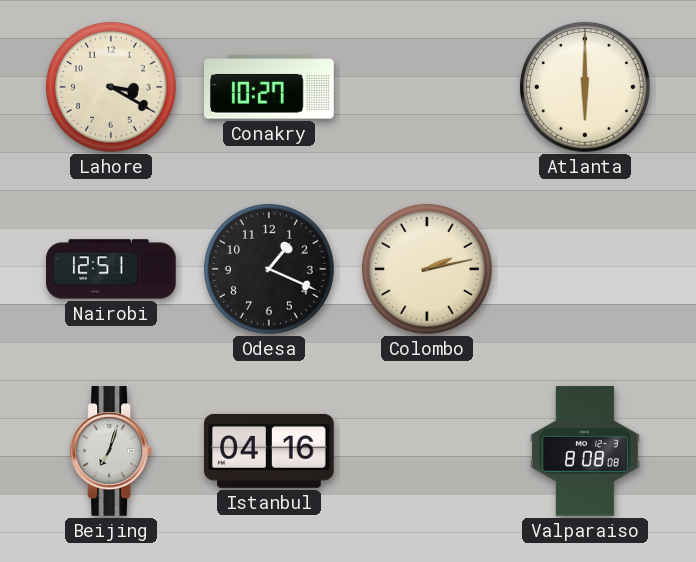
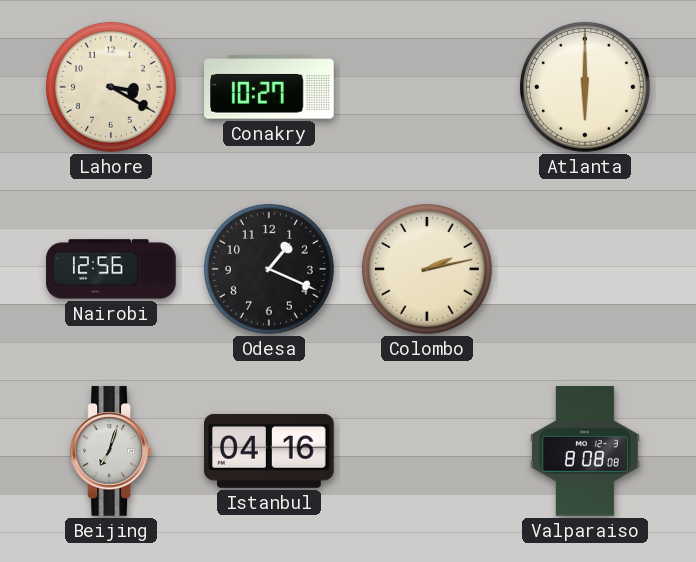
Nairobi: 12:51 -> 12:56 (111, 269)
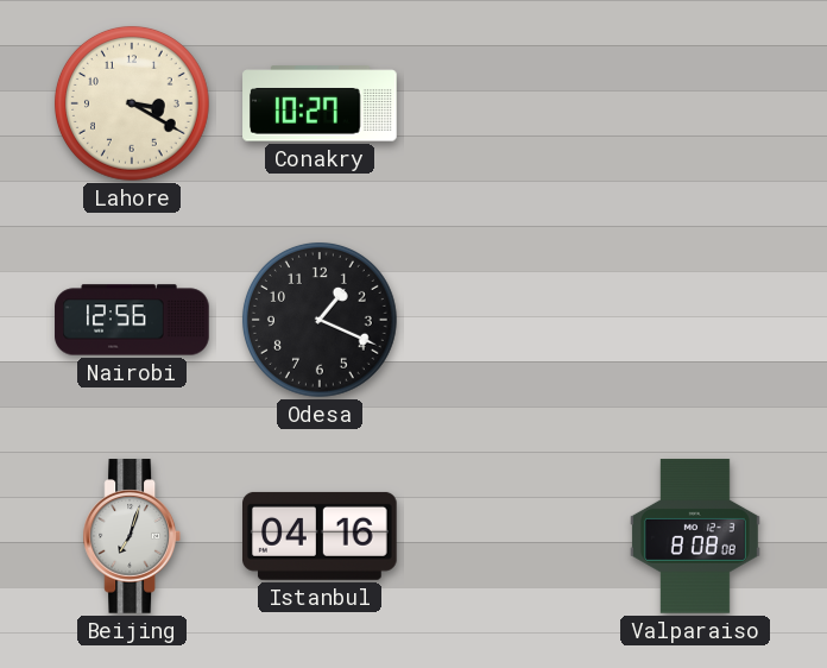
Atlanta: 6:00 -> none (585, 87)
Colombo: 2:13 -> none (427, 269)
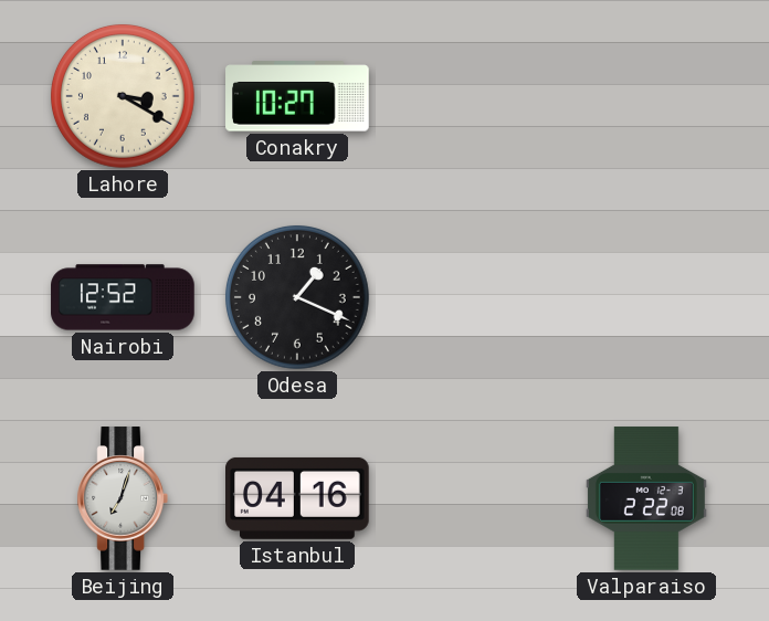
Nairobi: 12:56 -> 12:52 (123, 297)
Valparaiso: 8:08 -> 2:22 (646, 498)
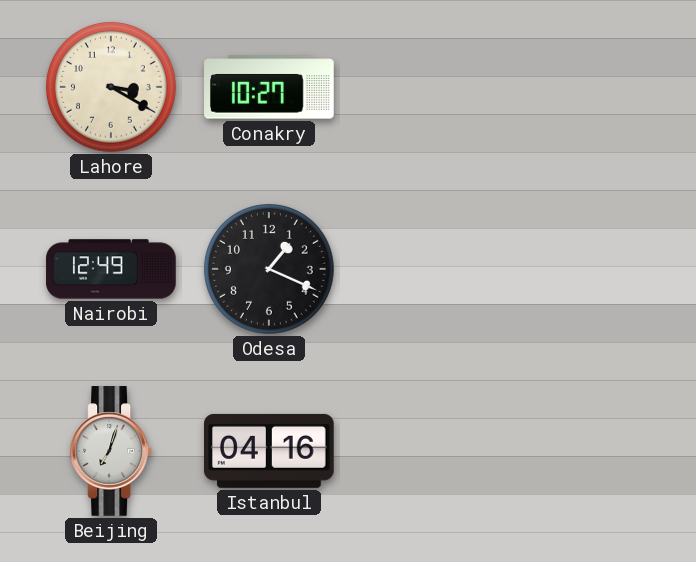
Nairobi: 12:52 -> 12:49 (111, 269)
Valparaiso: 2:22 -> none (646, 498)
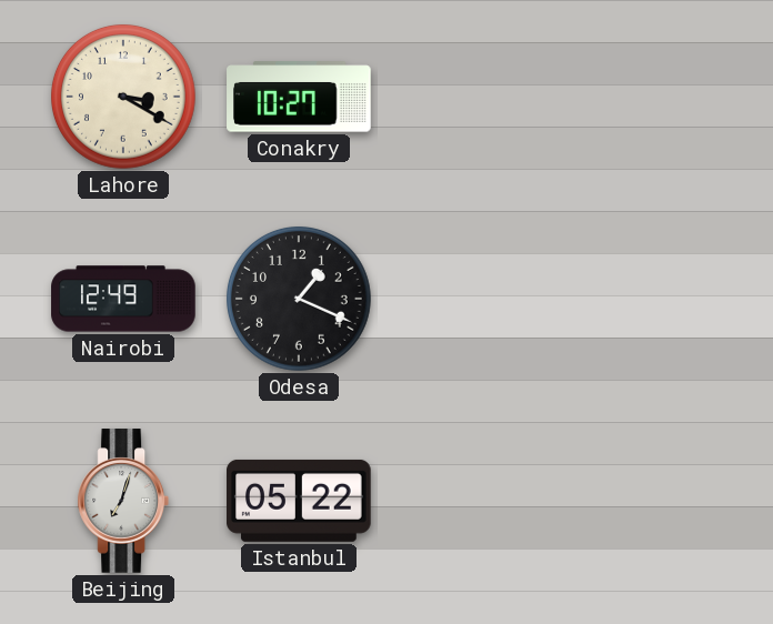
Istanbul: 04:16 -> 05:22 (299, 501)
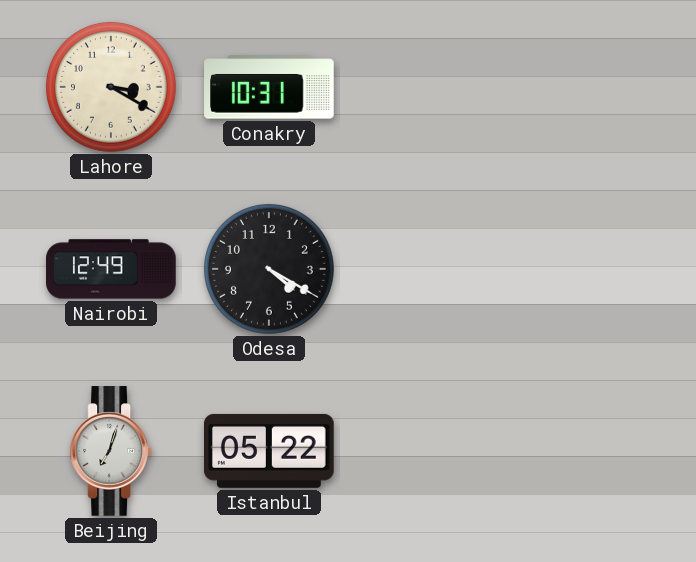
Conakry: 10:27 -> 10:31 (269, 87)
Odesa: 1:19 -> 4:20 (269, 269)
